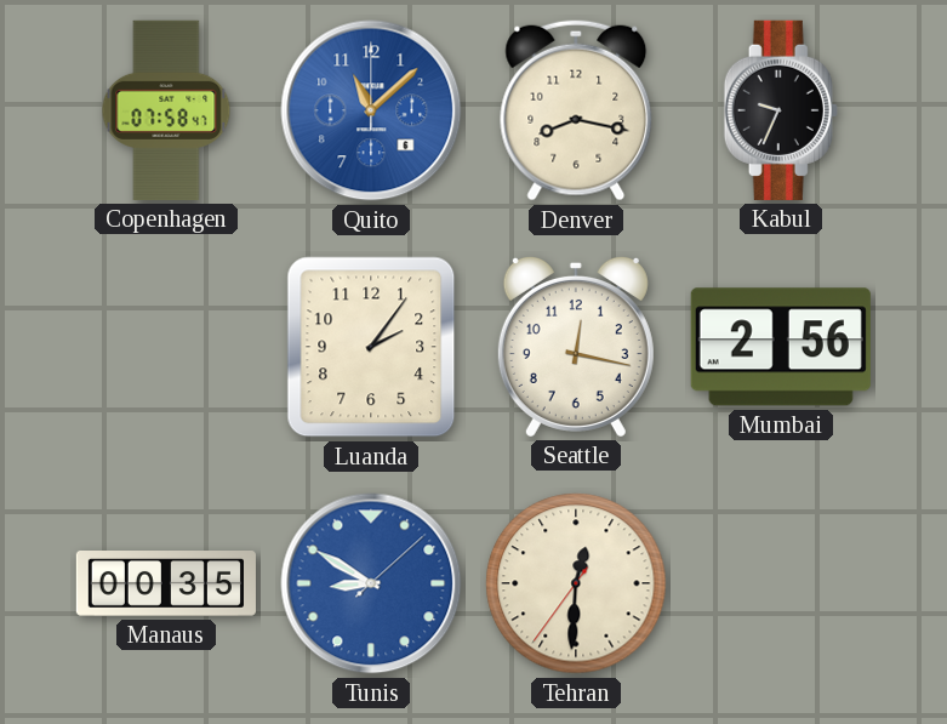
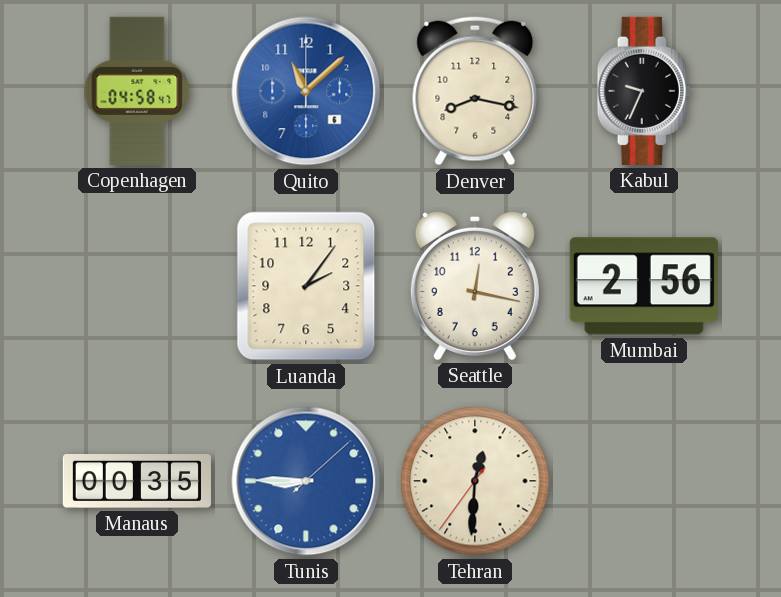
Copenhagen: 07:58 -> 04:58 (137, 91)
Tunis: 8:50 -> 8:45 (306, 481)
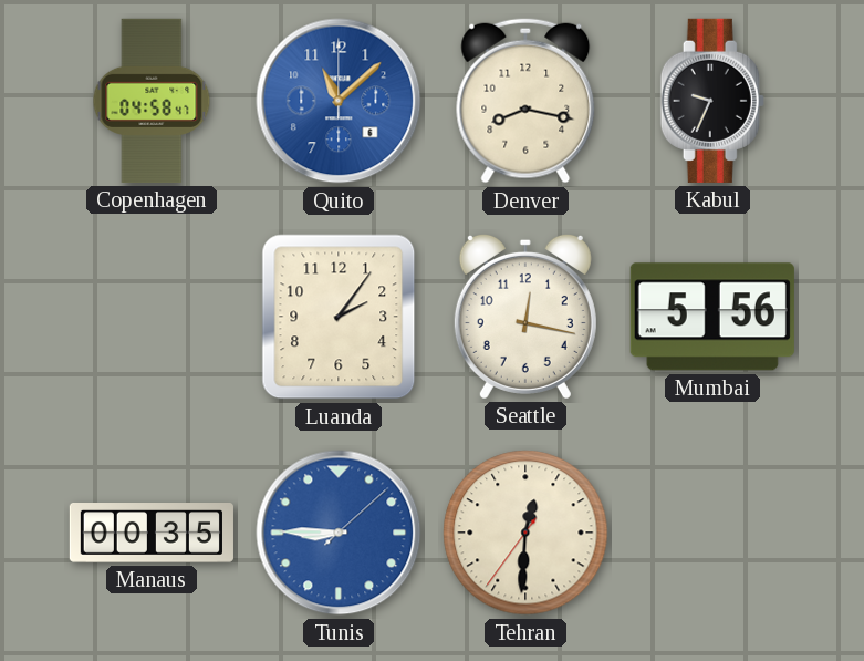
Mumbai: 2:56 -> 5:56 (712, 317)
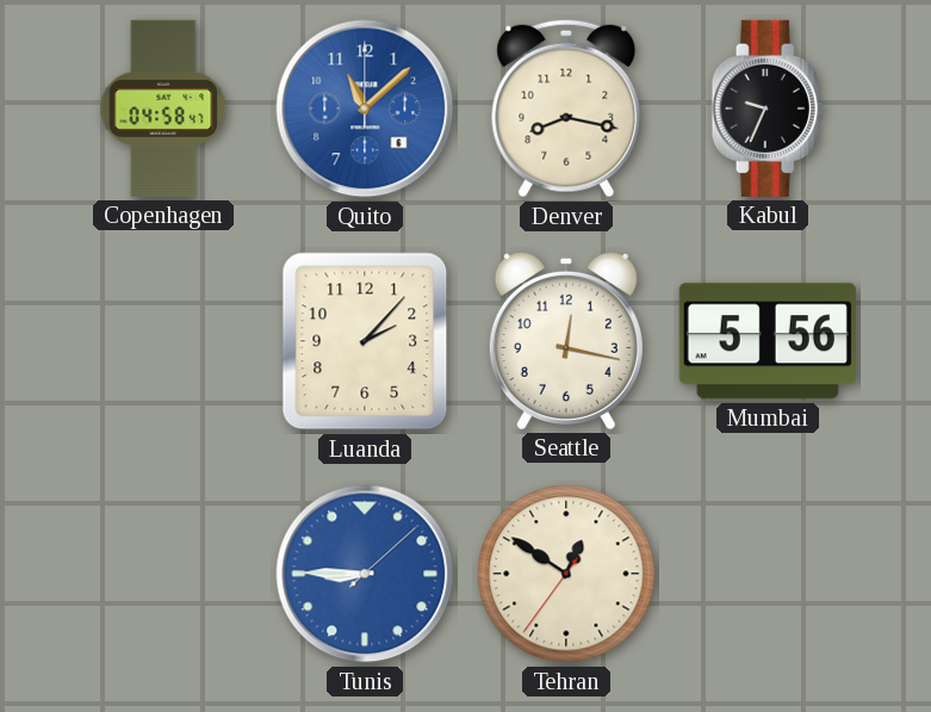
Luanda: 2:06 -> 2:07 (365, 341)
Manaus: 00:35 -> none (152, 534)
Tehran: 12:30 -> 12:50 (566, 574)
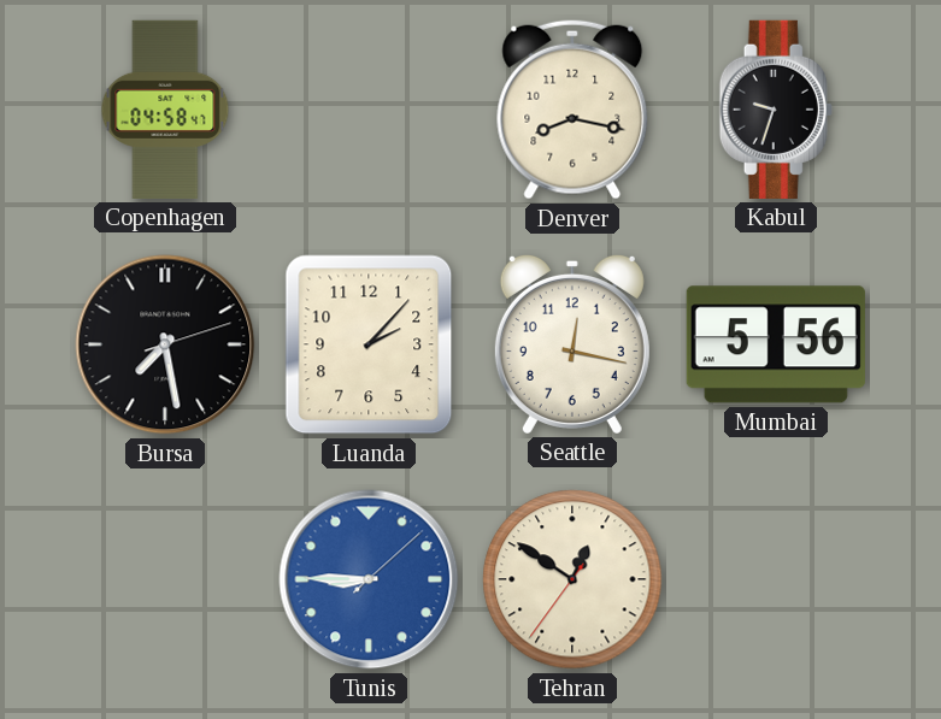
Quito: 11:08 -> none (365, 109)
Kabul: 9:34 -> 9:33 (776, 110)
Bursa: none -> 7:28 (165, 344)
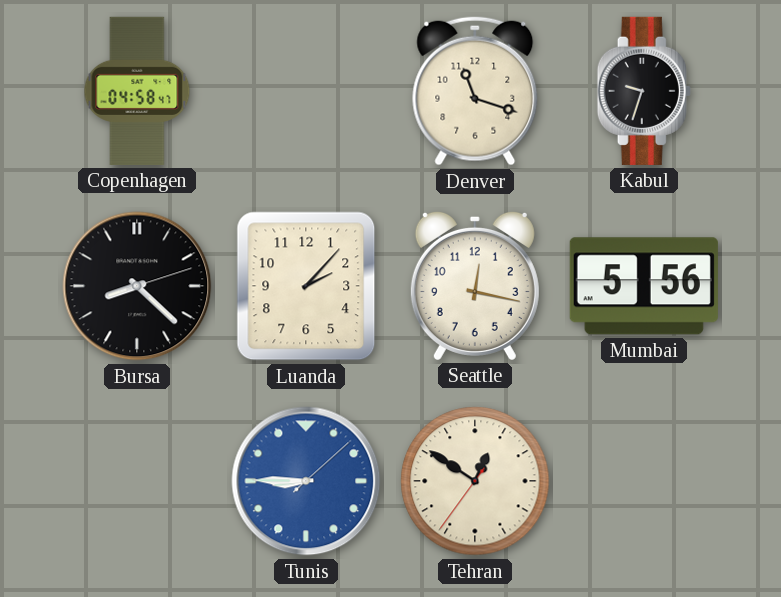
Denver: 8:17 -> 11:18 (475, 91)
Bursa: 7:28 -> 8:22 (137, 286)
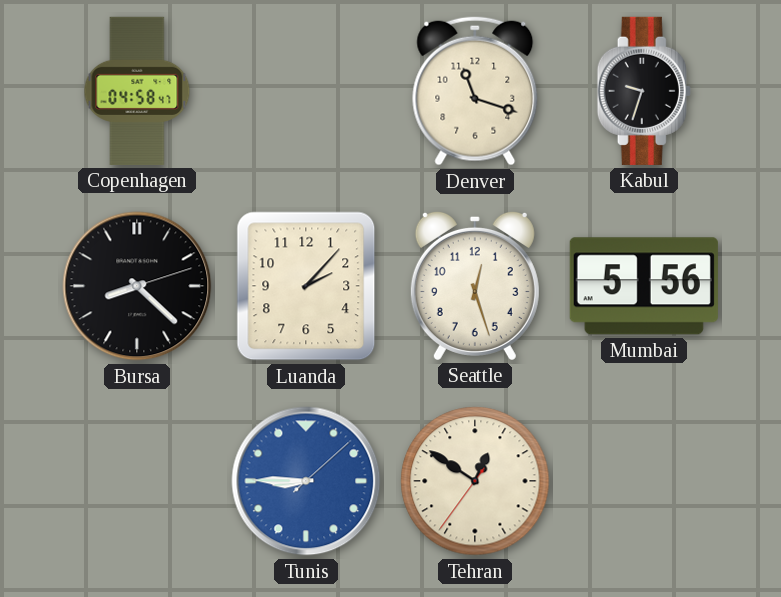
Seattle: 12:17 -> 12:27 (475, 285)
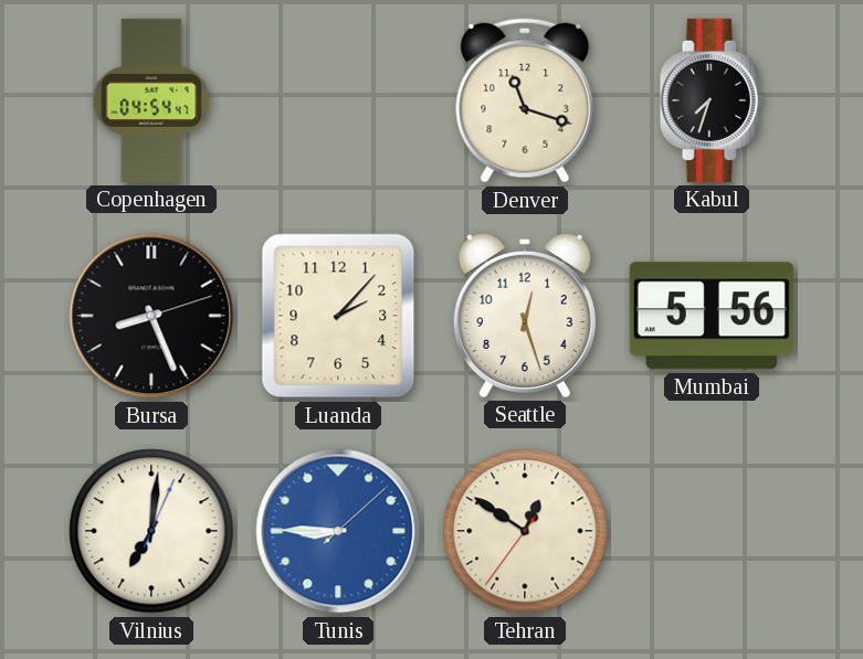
Copenhagen: 04:58 -> 04:54 (151, 100)
Kabul: 9:33 -> 7:33 (712, 100)
Bursa: 8:22 -> 8:26 (151, 316)
Vilnius: none -> 7:01 (151, 531)
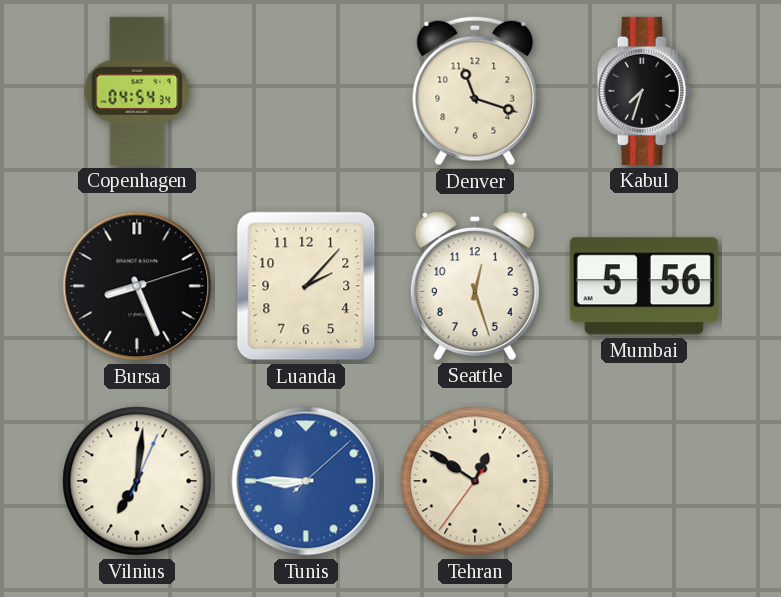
Copenhagen: 04:54:47 -> 04:54:34 (137, 91)
